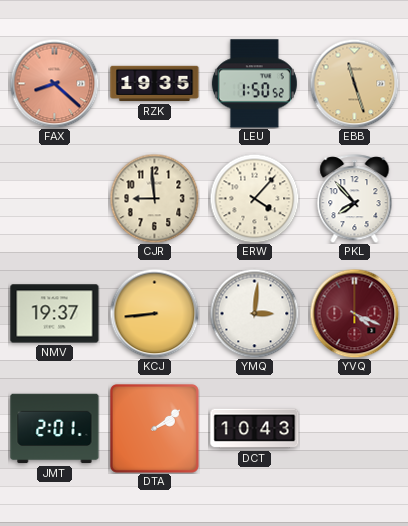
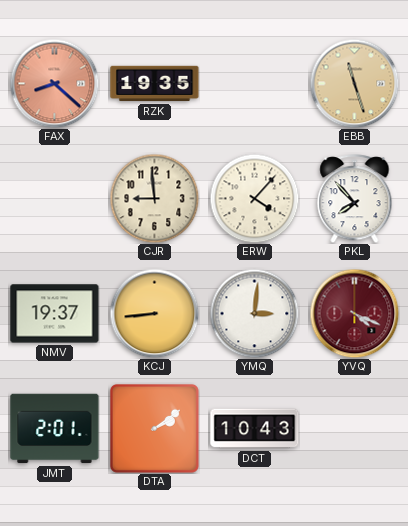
LEU: 1:50 -> none (254, 84)
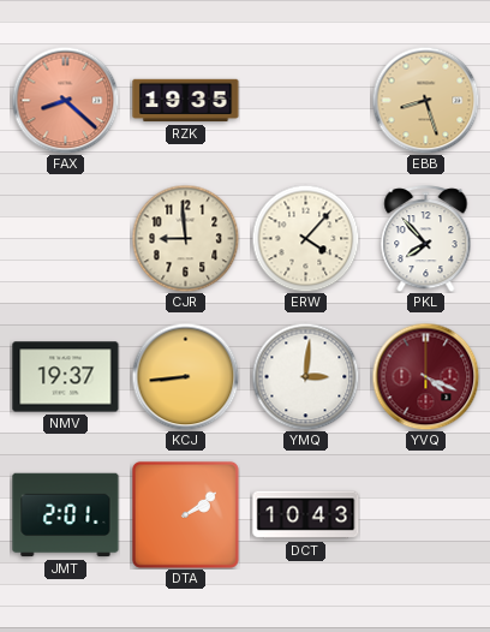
EBB: 11:27 -> 8:27 (425, 100)
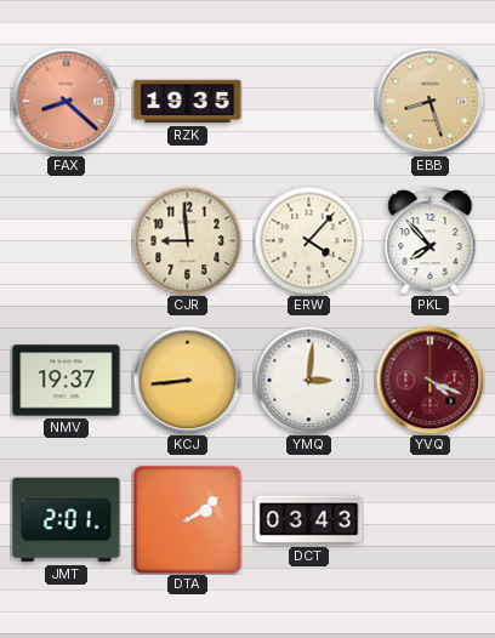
DCT: 10:43 -> 03:43 (309, 520)
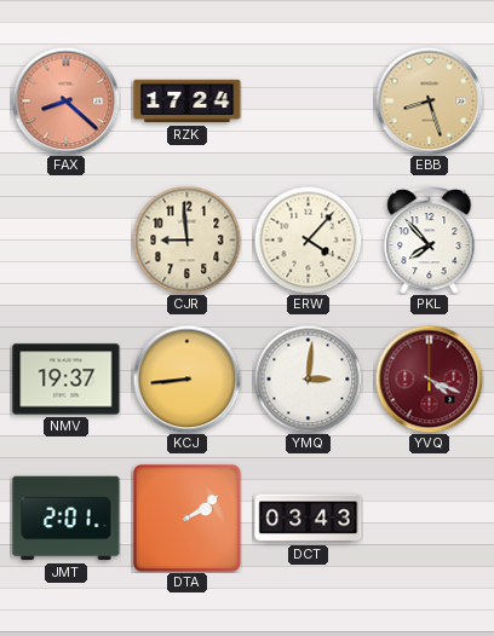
RZK: 19:35 -> 17:24 (188, 102)
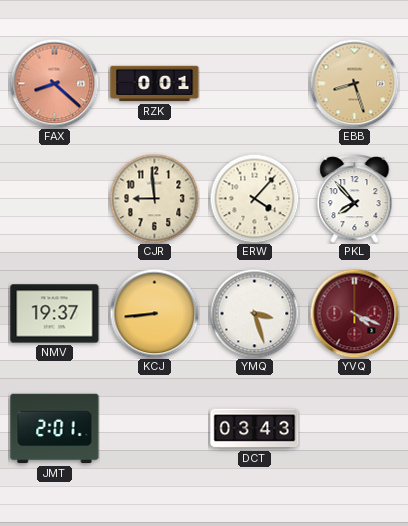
RZK: 17:24 -> 0:01 (155, 84)
YMQ: 3:01 -> 3:27 (254, 313)
DTA: 2:09 -> none (186, 518)
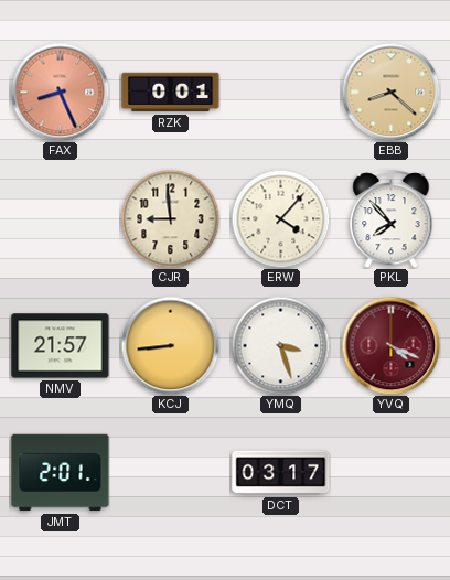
FAX: 8:22 -> 8:26 (60, 92)
EBB: 8:27 -> 8:22 (390, 92)
NMV: 19:37 -> 21:57 (61, 346)
DCT: 03:43 -> 03:17 (281, 473)
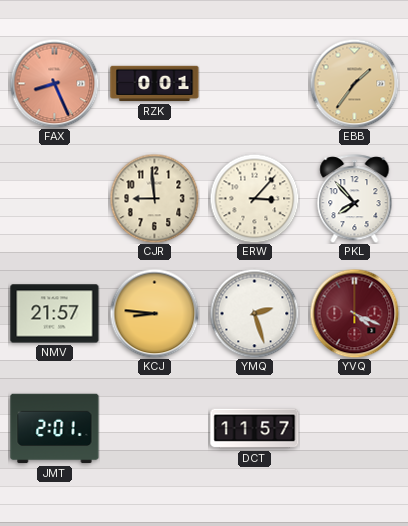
EBB: 8:22 -> 1:36 (354, 83)
ERW: 4:07 -> 3:07 (254, 198)
KCJ: 8:44 -> 8:46 (154, 313)
YMQ: 3:27 -> 2:27 (254, 313)
DCT: 03:17 -> 11:57 (255, 429)
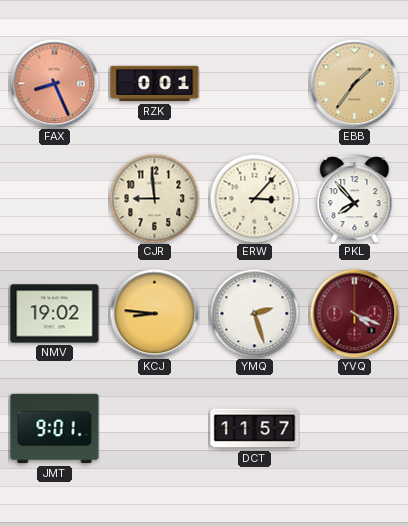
NMV: 21:57 -> 19:02 (55, 314)
JMT: 2:01 -> 9:01 (55, 429)
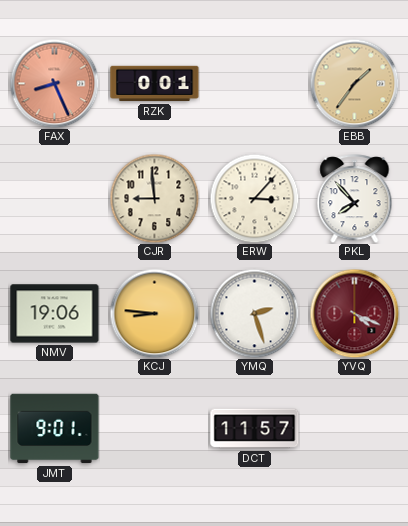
NMV: 19:02 -> 19:06 (55, 314)
